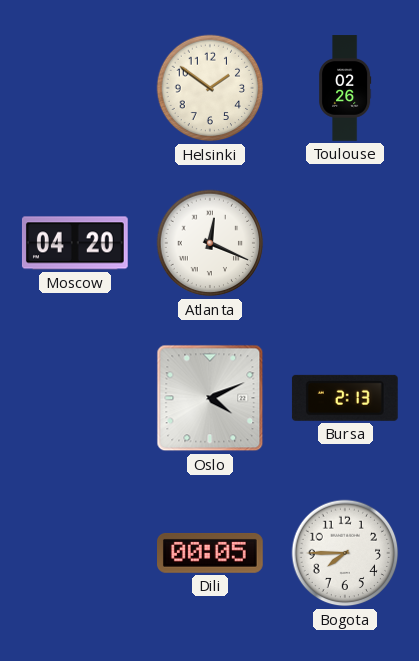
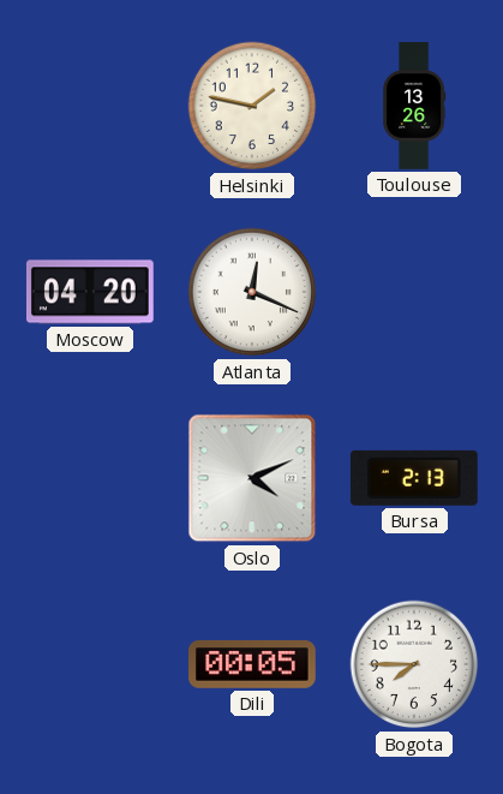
Helsinki: 1:51 -> 1:47 (252, 106)
Toulouse: 02:26 -> 13:26 (415, 106)
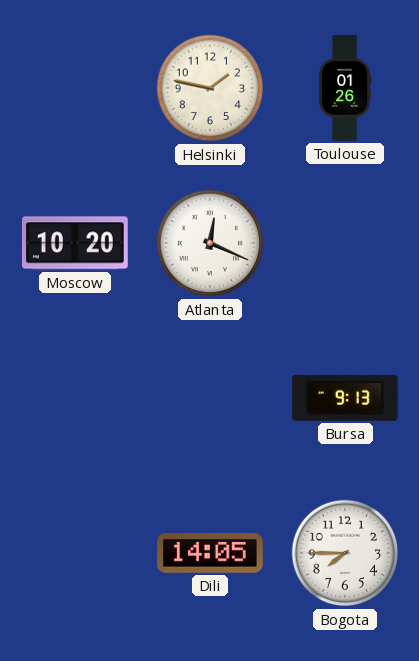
Toulouse: 13:26 -> 01:26 (346, 88)
Moscow: 04:20 -> 10:20 (75, 243)
Oslo: 4:11 -> none (252, 478)
Bursa: 2:13 -> 9:13 (345, 398)
Dili: 00:05 -> 14:05 (211, 553)
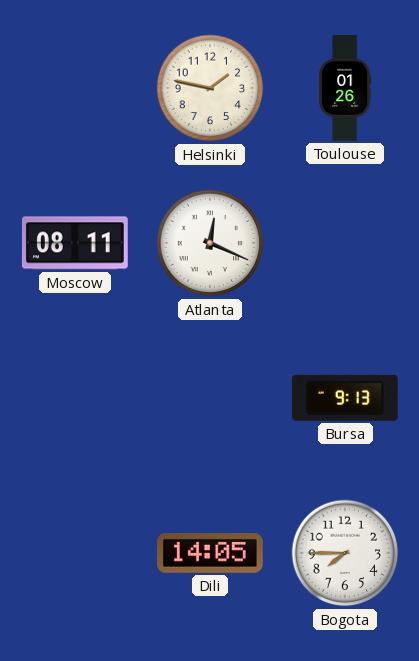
Moscow: 10:20 -> 08:11 (75, 243)
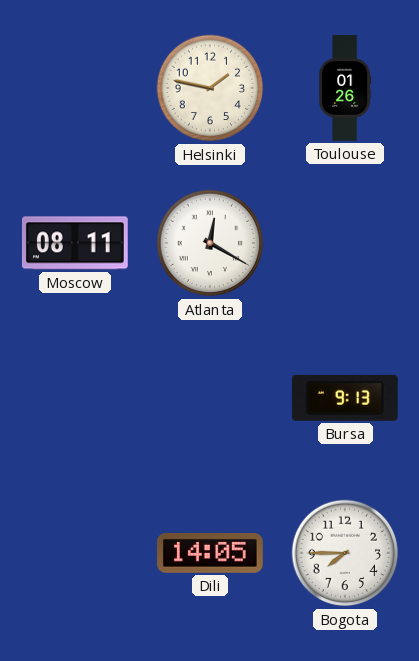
Atlanta: 12:19 -> 12:20 (210, 243)
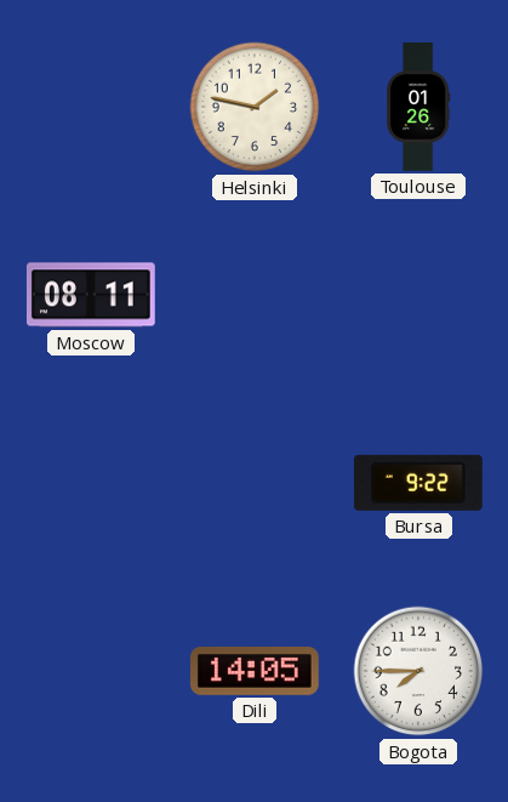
Atlanta: 12:20 -> none (210, 243)
Bursa: 9:13 -> 9:22 (418, 483)
